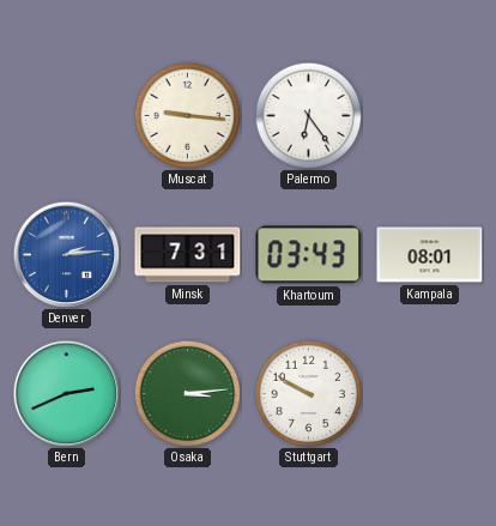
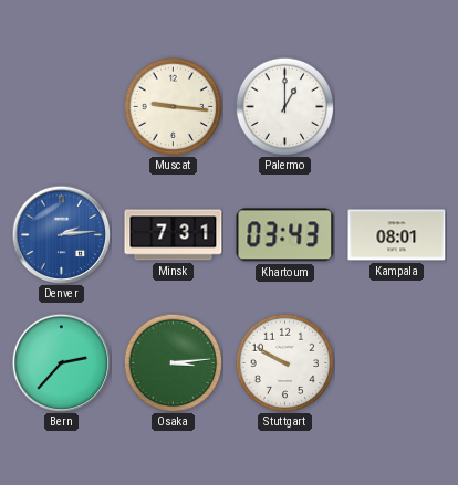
Palermo: 6:24 -> 1:00 (284, 106)
Bern: 2:41 -> 2:37 (61, 362)
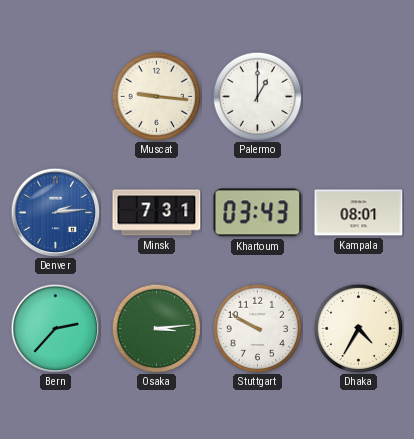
Dhaka: none -> 4:35 (358, 328)
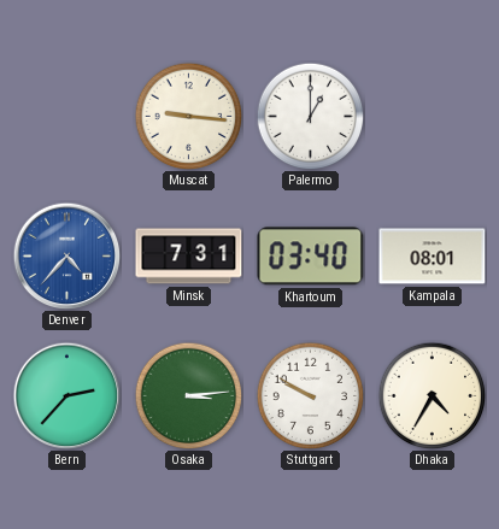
Denver: 2:14 -> 4:37 (66, 255)
Khartoum: 03:43 -> 03:40 (311, 257)
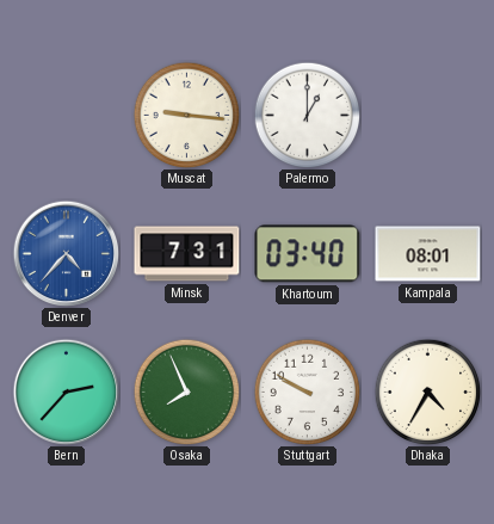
Osaka: 3:14 -> 7:56 (186, 392)
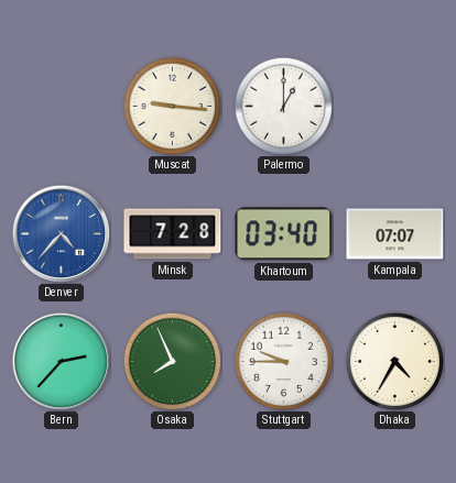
Minsk: 7:31 -> 7:28 (173, 234)
Kampala: 08:01 -> 07:07 (395, 234)
Stuttgart: 9:50 -> 9:45 (283, 361)
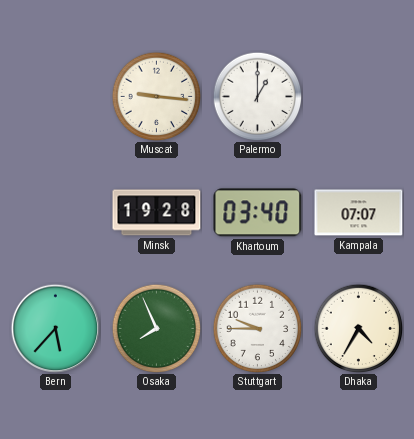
Denver: 4:37 -> none (61, 233)
Minsk: 7:28 -> 19:28 (157, 213)
Bern: 2:37 -> 5:37 (55, 328)
